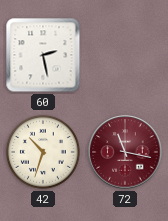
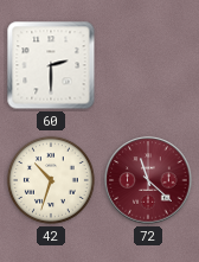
60: 2:28 -> 2:30 (51, 65)
72: 11:17 -> 11:22 (148, 180)
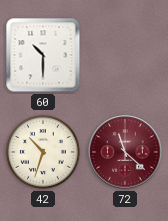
60: 2:30 -> 10:30 (43, 55)
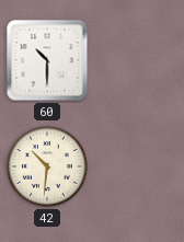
42: 10:33 -> 10:31 (47, 166)
72: 11:22 -> none (125, 152)
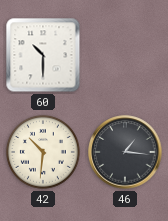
46: none -> 1:16 (125, 152)
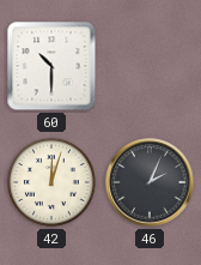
42: 10:31 -> 12:03 (51, 182)
46: 1:16 -> 2:04 (150, 182)
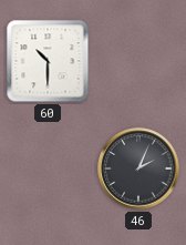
42: 12:03 -> none (51, 182)
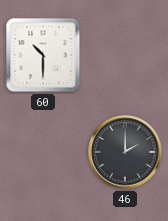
46: 2:04 -> 2:00 (125, 152)
